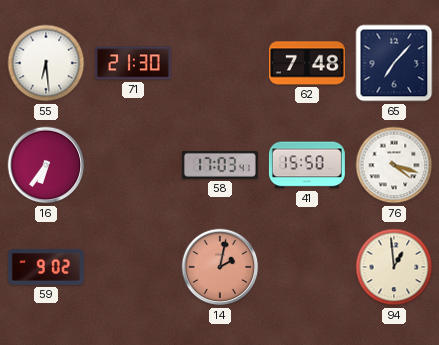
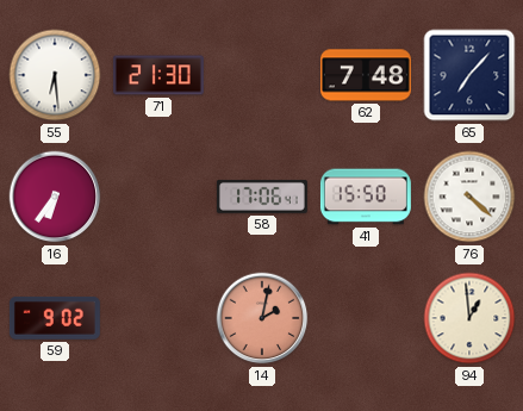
58: 17:03 -> 17:06 (262, 197)
76: 4:18 -> 4:22 (469, 197)
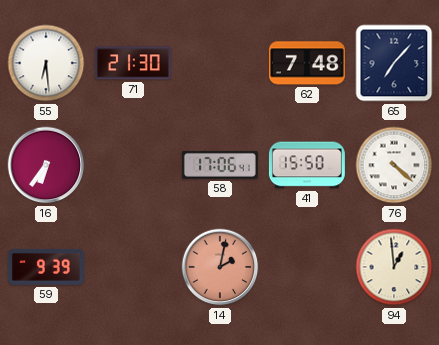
59: 9:02 -> 9:39 (46, 267)
